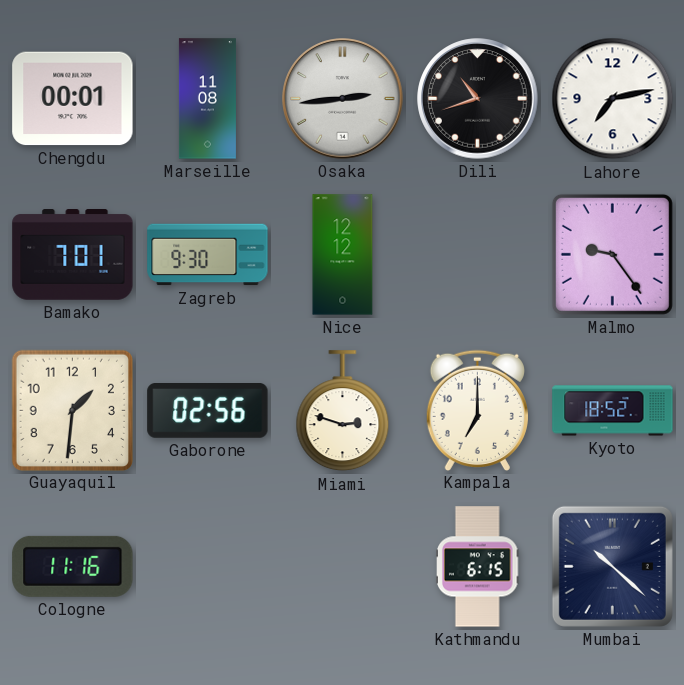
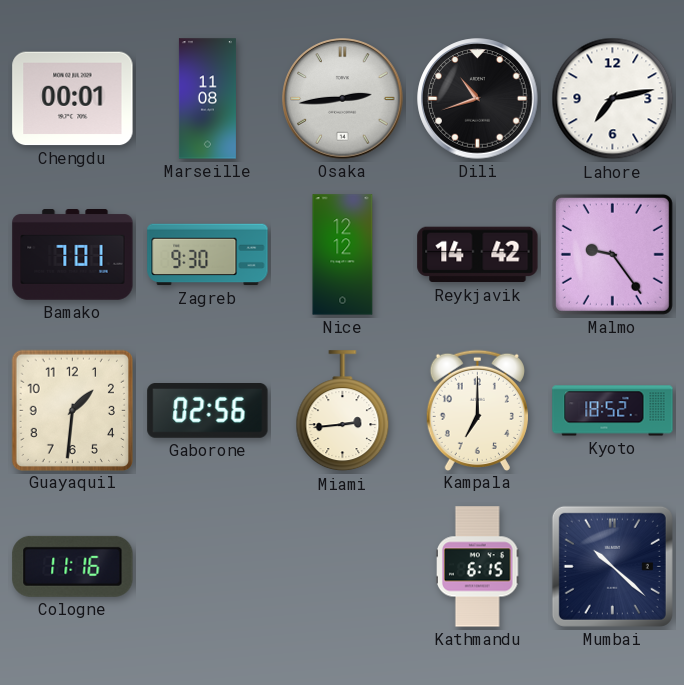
Reykjavik: none -> 14:42 (478, 255)
Miami: 2:48 -> 2:44 (343, 411)
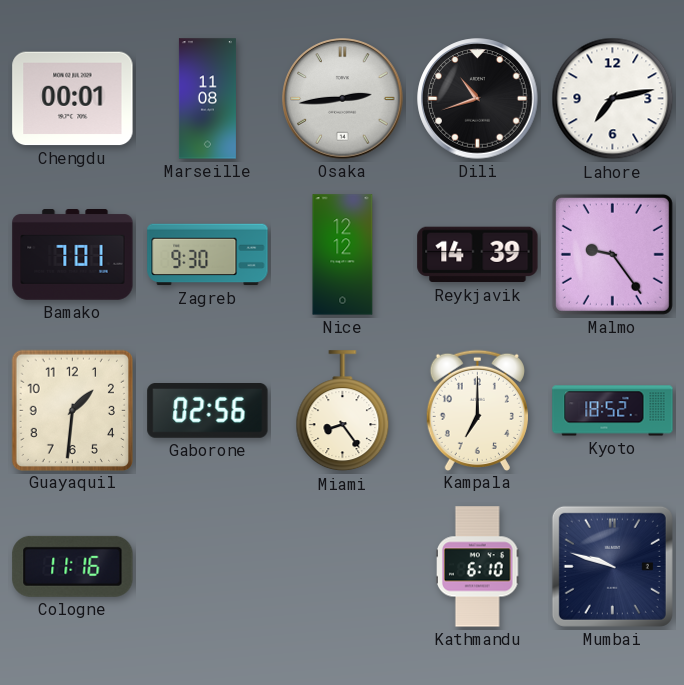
Reykjavik: 14:42 -> 14:39 (478, 255)
Miami: 2:44 -> 8:24 (343, 411)
Kathmandu: 6:15 -> 6:10 (478, 567)
Mumbai: 10:22 -> 9:48 (612, 566)
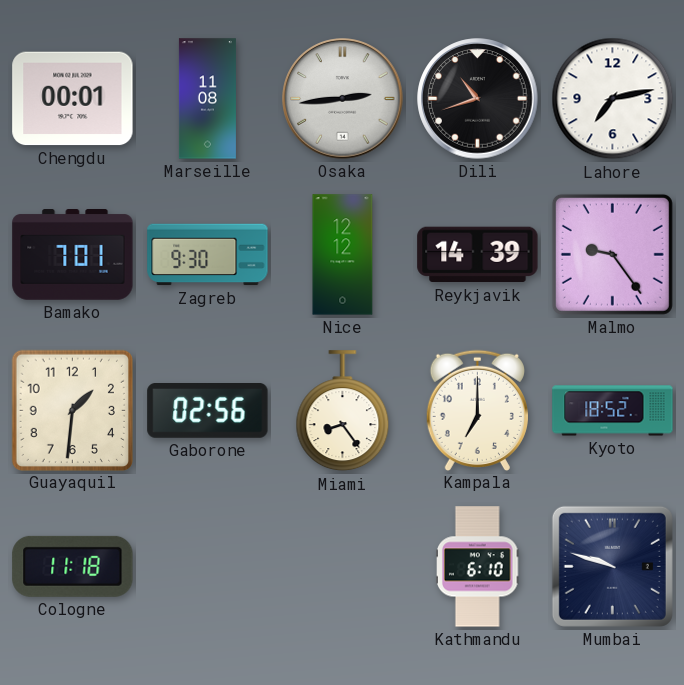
Cologne: 11:16 -> 11:18 (73, 566)
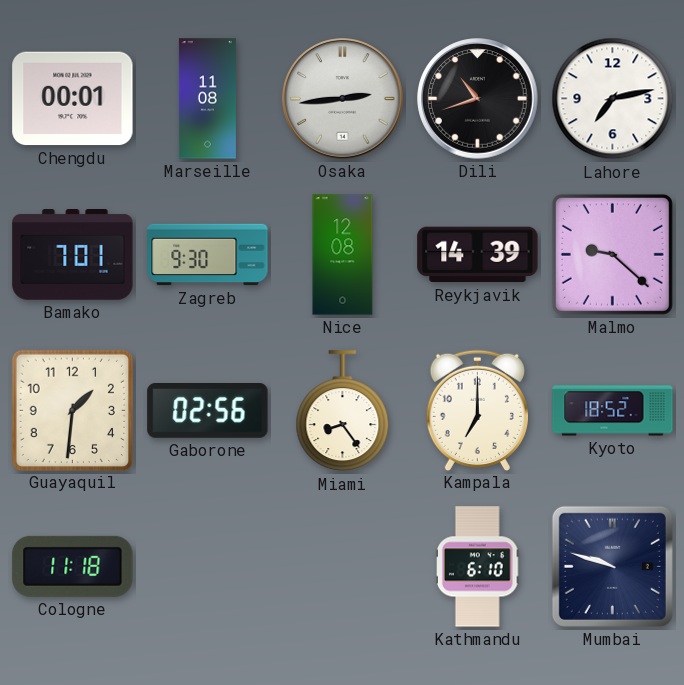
Nice: 12:12 -> 12:08 (343, 255)
Malmo: 9:24 -> 9:22 (612, 254)
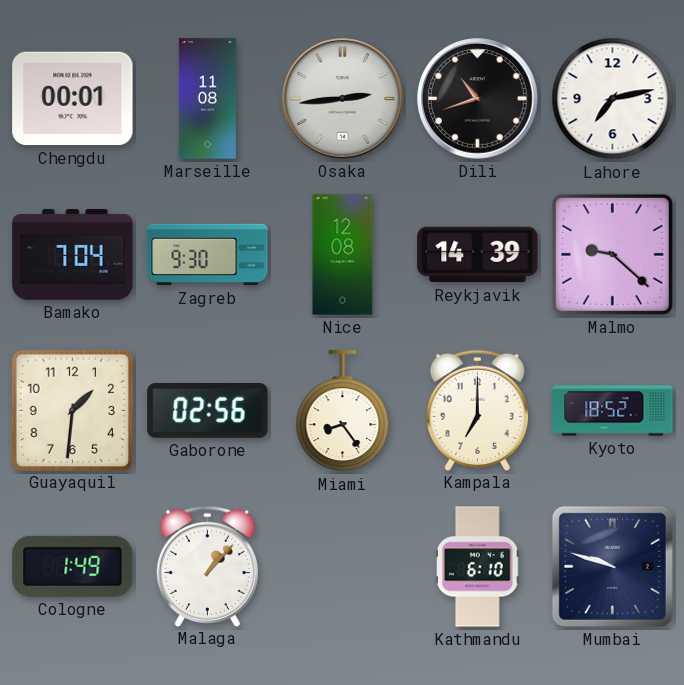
Bamako: 7:01 -> 7:04 (73, 255)
Cologne: 11:18 -> 1:49 (73, 566)
Malaga: none -> 1:07 (207, 566)
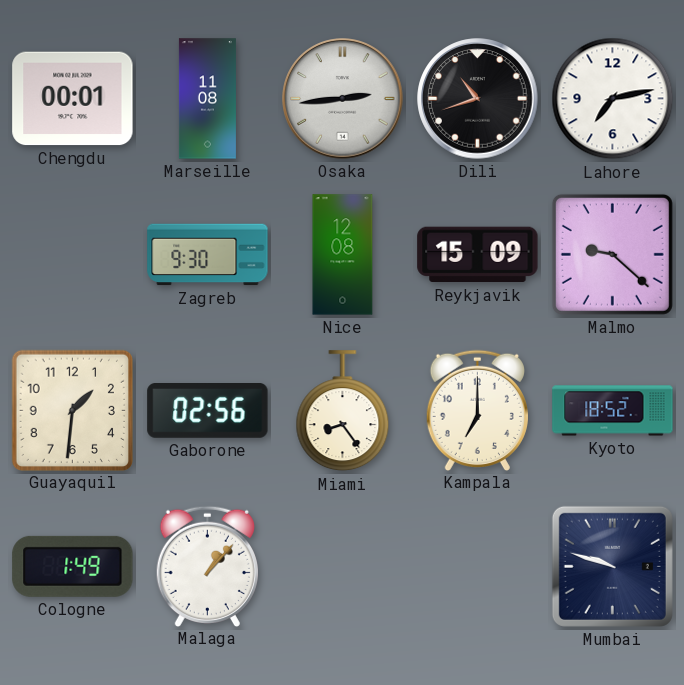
Bamako: 7:04 -> none (73, 255)
Reykjavik: 14:39 -> 15:09 (478, 255)
Kathmandu: 6:10 -> none (478, 567)
